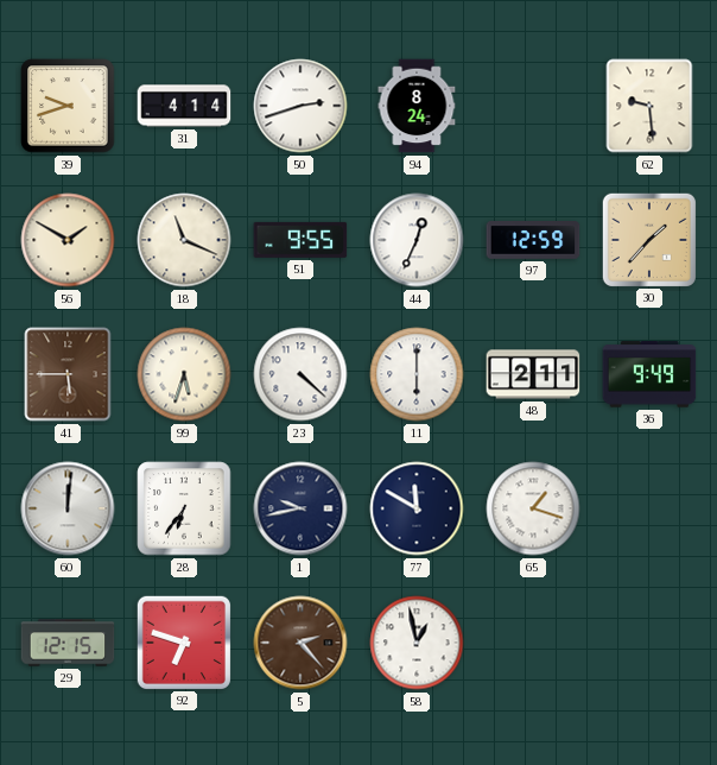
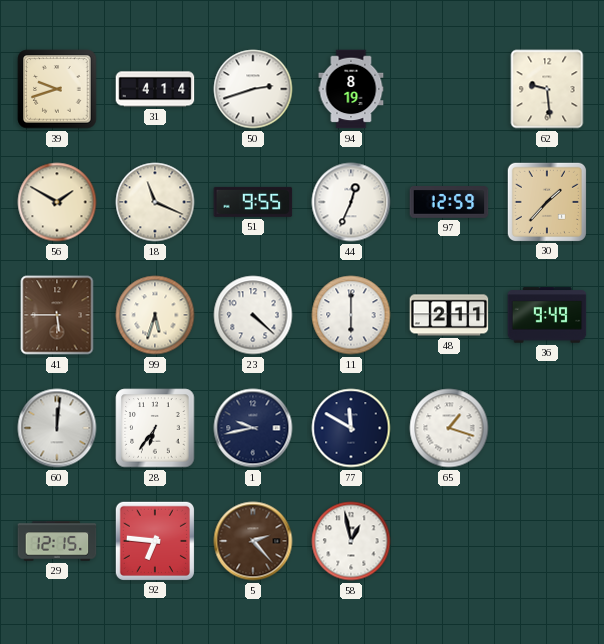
94: 8:24 -> 8:19 (351, 89)
92: 6:48 -> 6:46 (154, 540)
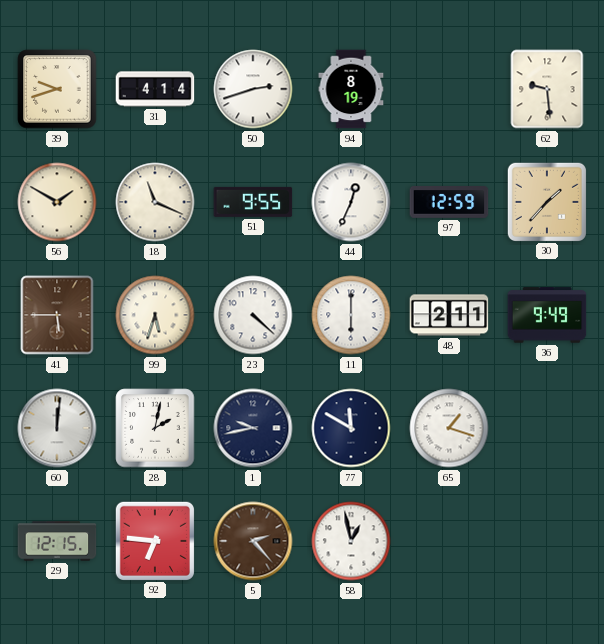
28: 6:36 -> 2:02 (155, 428)
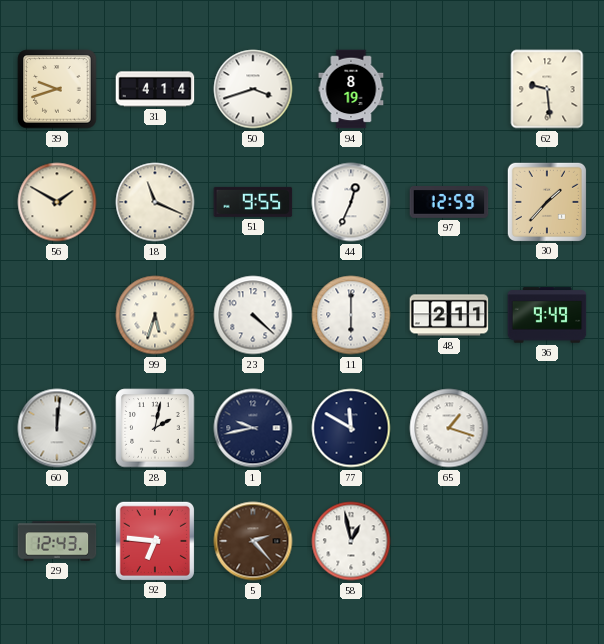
50: 2:42 -> 3:42 (253, 89)
41: 5:45 -> none (57, 315)
29: 12:15 -> 12:43 (57, 541)
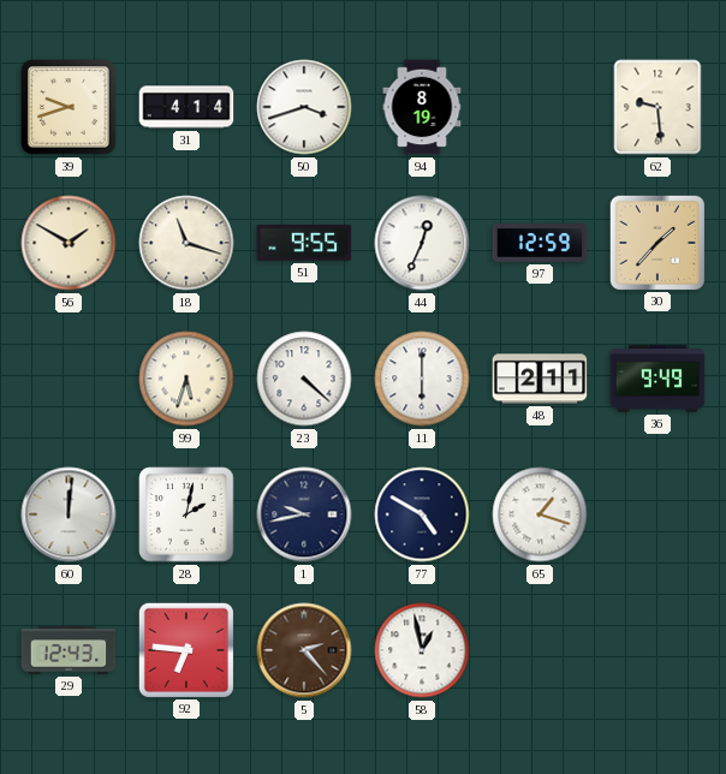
18: 11:19 -> 11:18 (186, 243)
77: 11:50 -> 4:50 (422, 514)
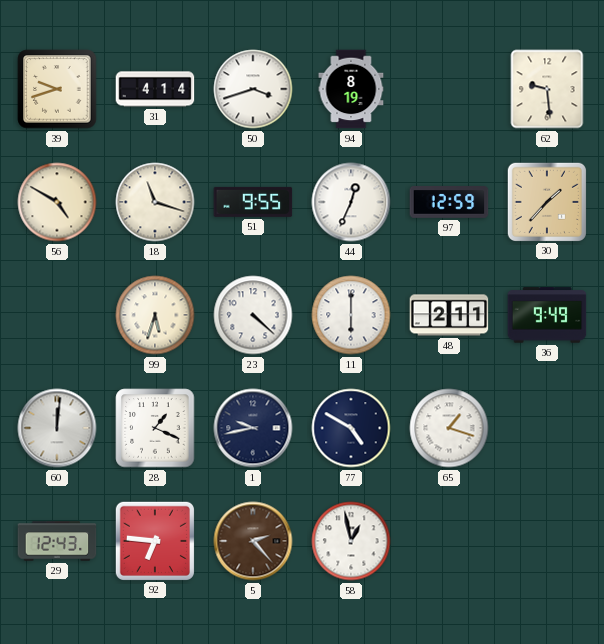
56: 1:50 -> 4:50 (57, 202)
28: 2:02 -> 1:19 (155, 428)
